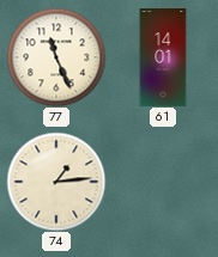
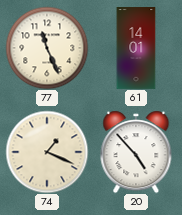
74: 1:14 -> 1:19 (47, 152)
20: none -> 4:53 (136, 152)
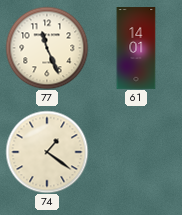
74: 1:19 -> 1:21 (47, 152)
20: 4:53 -> none (136, 152)
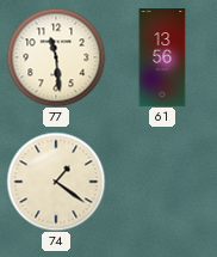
77: 11:26 -> 11:29 (56, 57)
61: 14:01 -> 13:56 (162, 57)
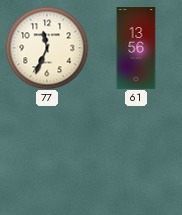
77: 11:29 -> 11:34 (47, 48)
74: 1:21 -> none (56, 182)
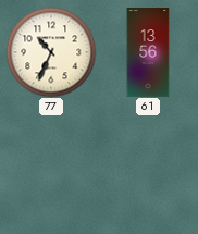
77: 11:34 -> 10:34 (51, 52)
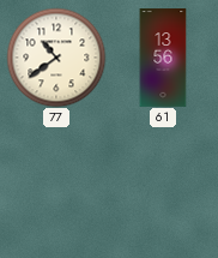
77: 10:34 -> 10:39 (56, 58)
